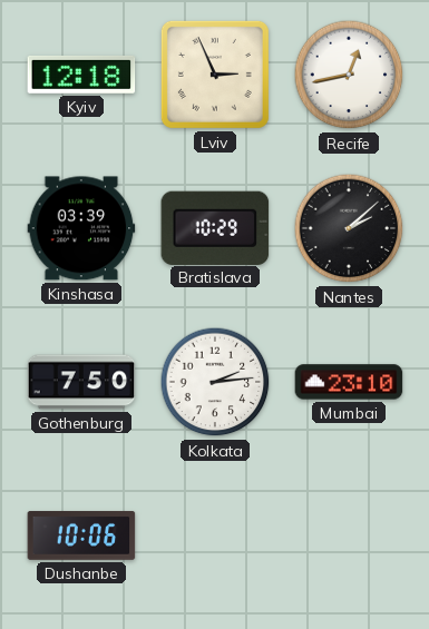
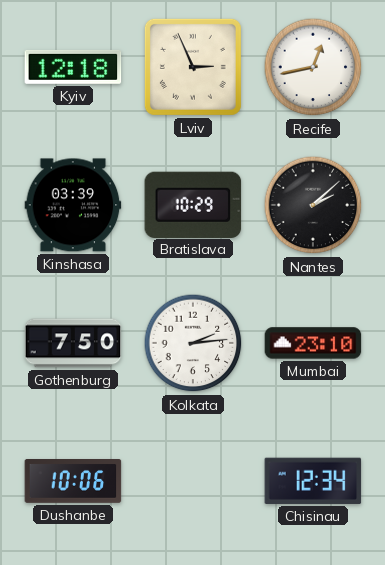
Chisinau: none -> 12:34 (313, 481)
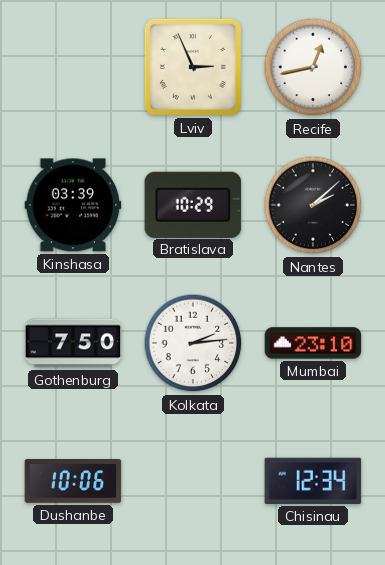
Kyiv: 12:18 -> none (73, 67)
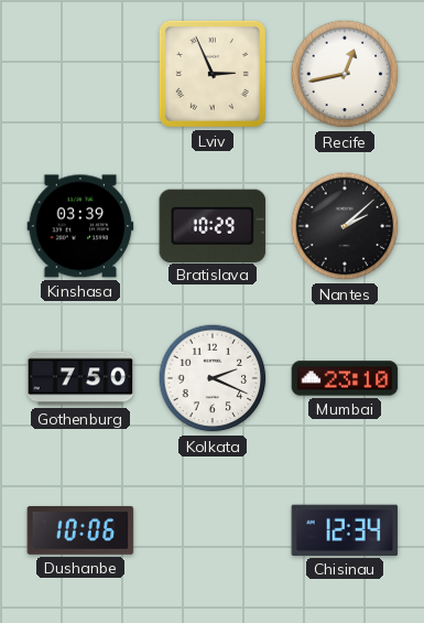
Kolkata: 2:14 -> 2:19 (213, 378)
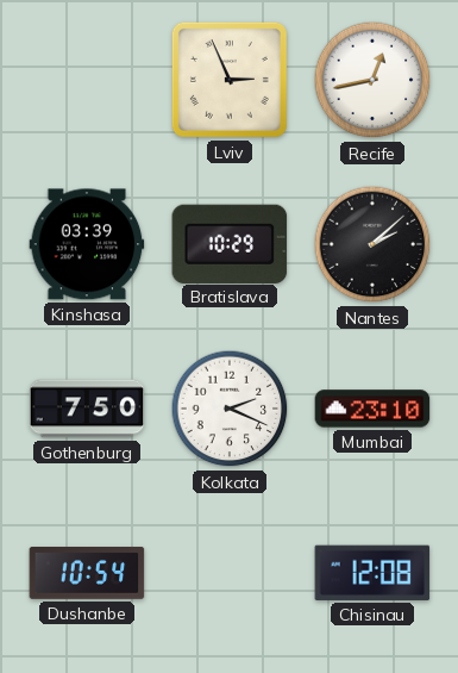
Dushanbe: 10:06 -> 10:54 (87, 574)
Chisinau: 12:34 -> 12:08 (372, 573)
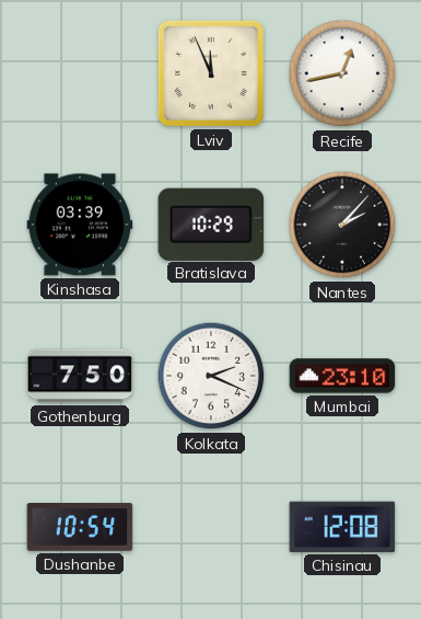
Lviv: 2:56 -> 11:56 (211, 73)
Nantes: 2:08 -> 2:07 (342, 225)
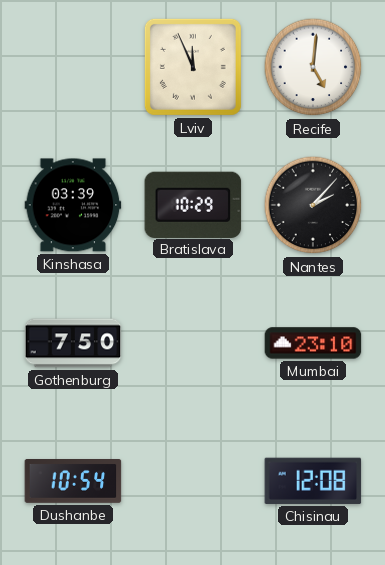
Recife: 12:43 -> 5:01 (313, 67)
Kolkata: 2:19 -> none (211, 376)
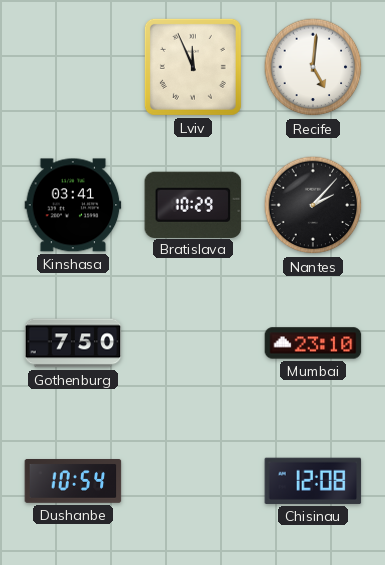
Kinshasa: 03:39 -> 03:41 (73, 205)
